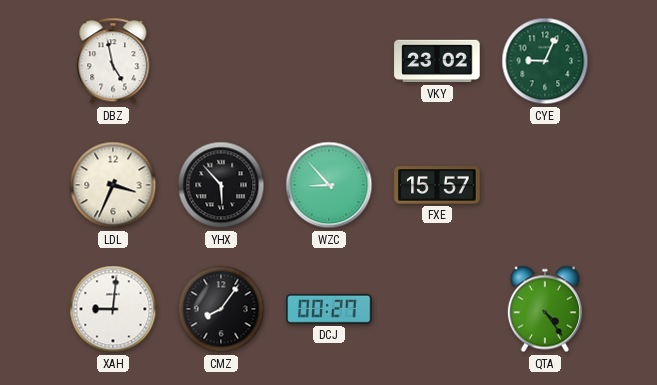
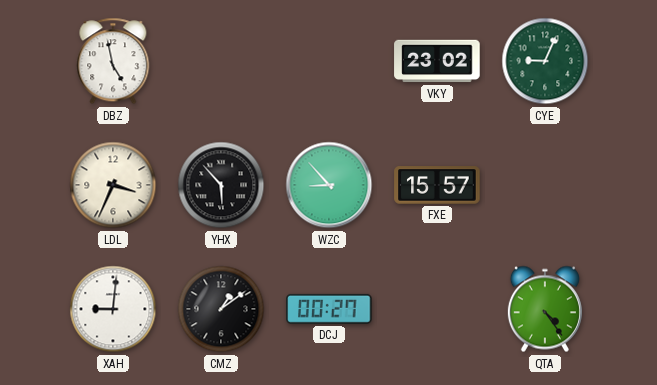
CMZ: 8:06 -> 1:09 (221, 309)
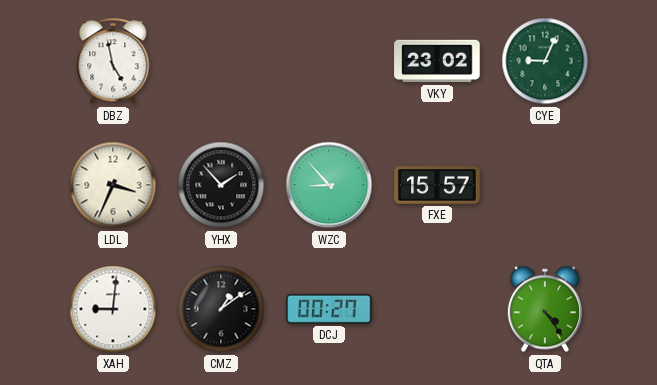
YHX: 5:53 -> 1:53 (221, 185)
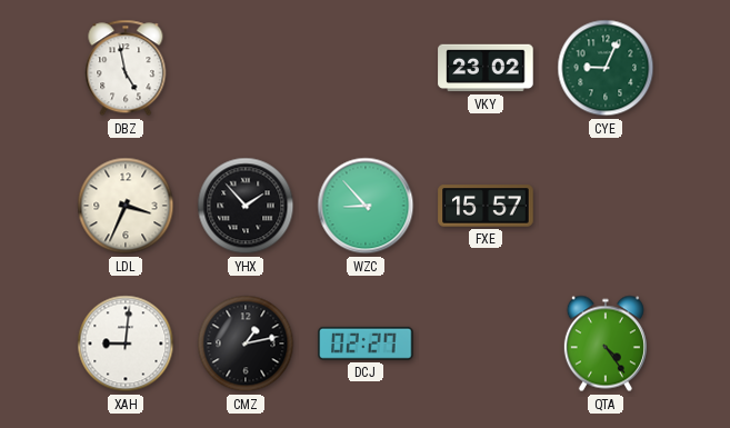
CMZ: 1:09 -> 1:13 (246, 344)
DCJ: 00:27 -> 02:27 (366, 344)
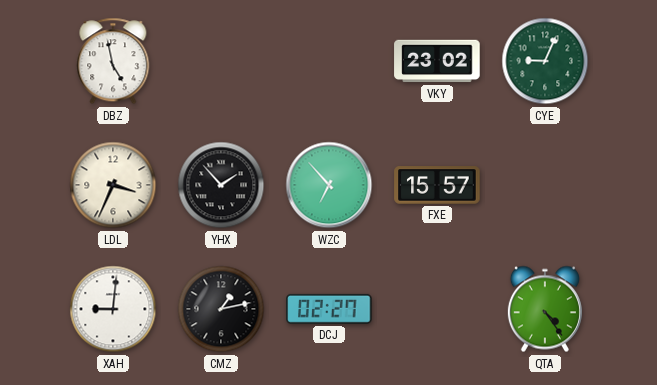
WZC: 8:53 -> 6:53 (329, 185)
